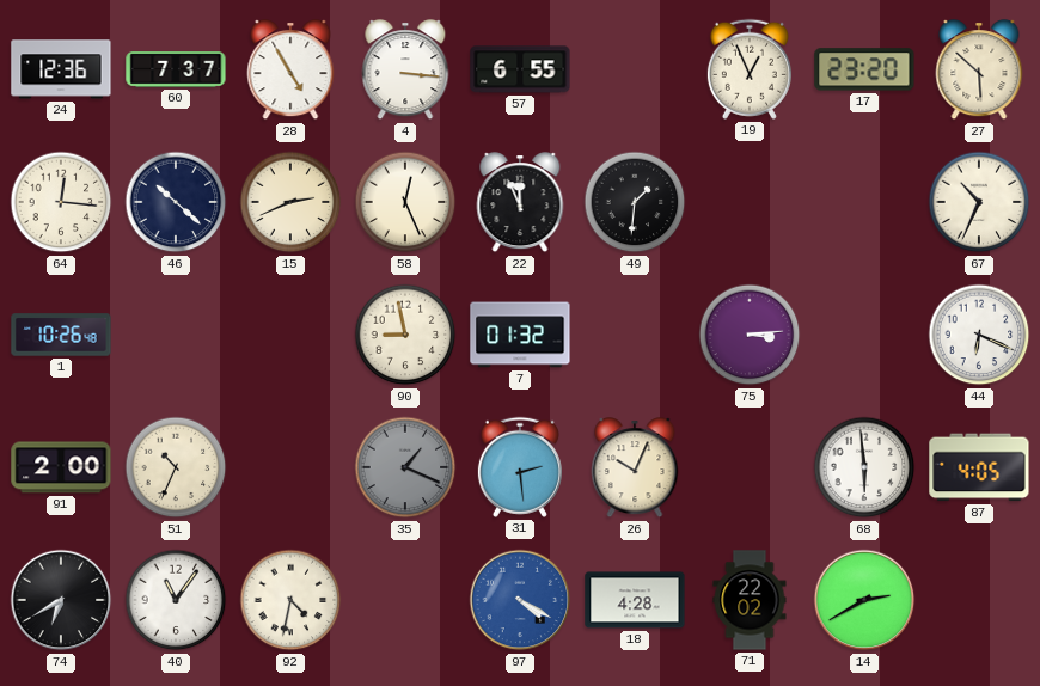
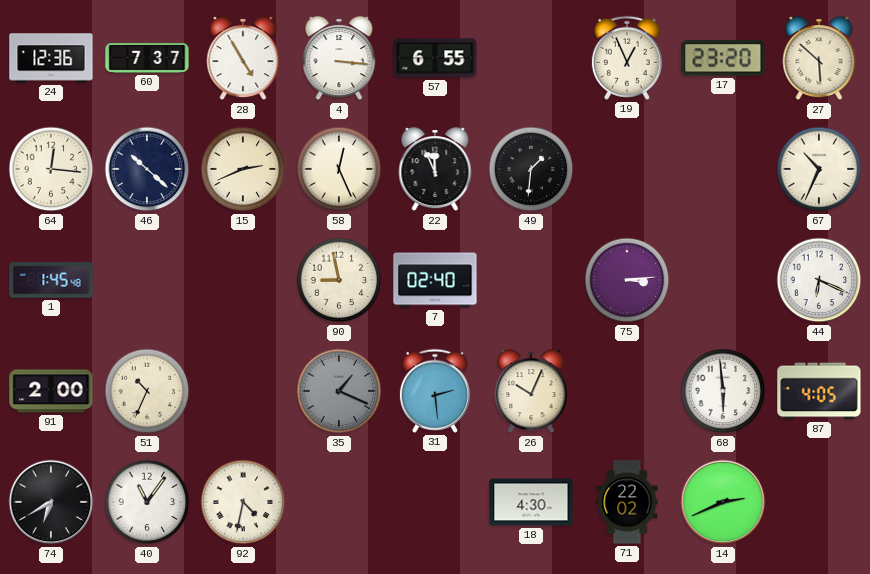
1: 10:26 -> 1:45 (51, 280)
7: 01:32 -> 02:40 (435, 280)
97: 4:20 -> none (520, 600)
18: 4:28 -> 4:30 (531, 502)
14: 2:40 -> 2:41 (723, 502)
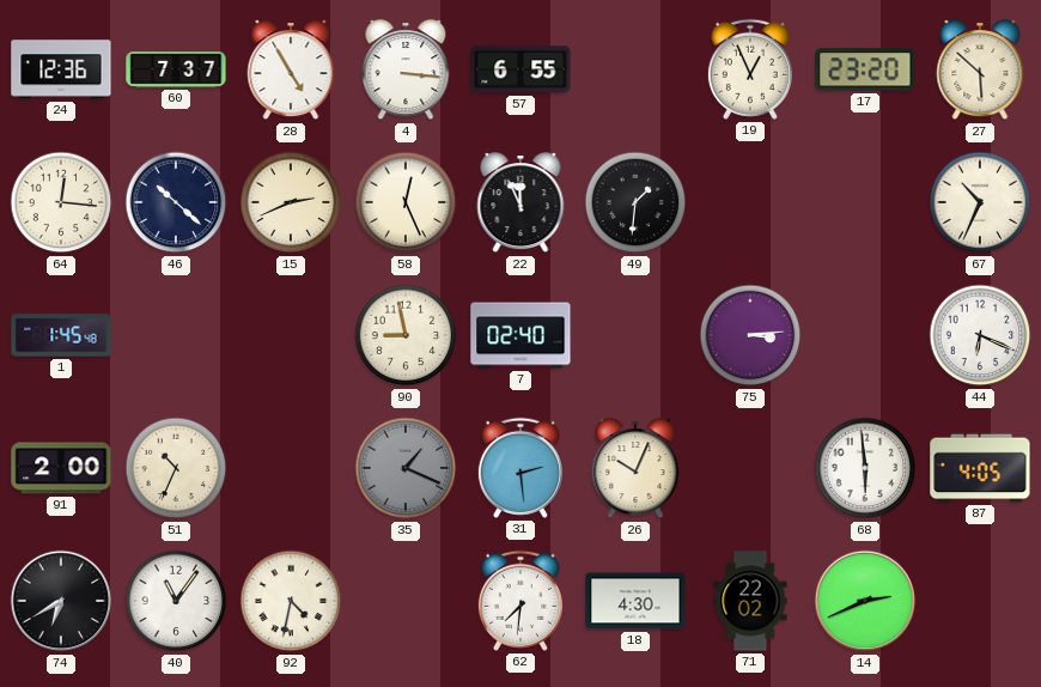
62: none -> 7:31 (520, 601)
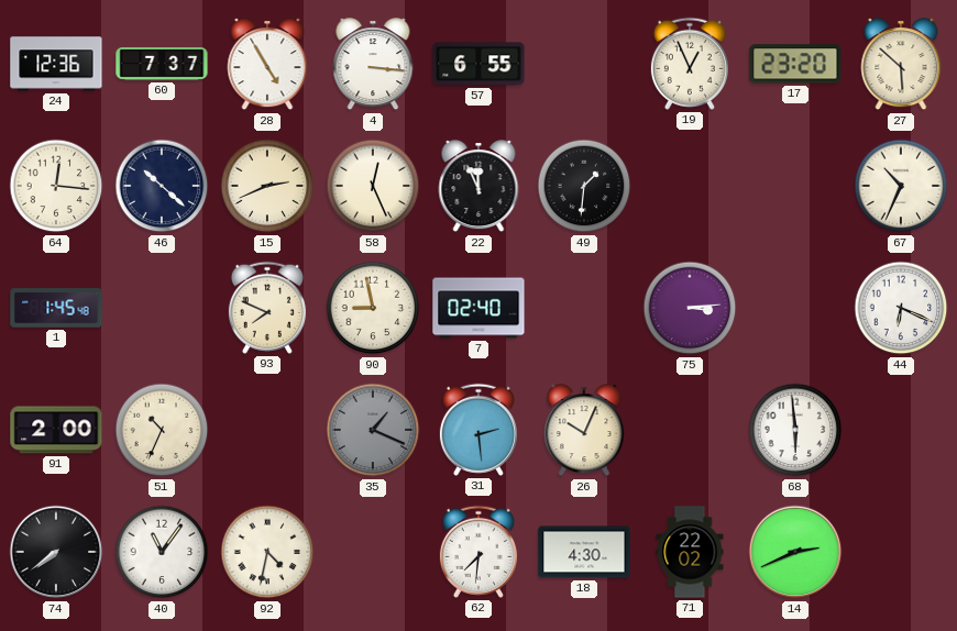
93: none -> 7:49 (267, 308)
87: 4:05 -> none (980, 468)
74: 6:40 -> 7:39 (56, 552)
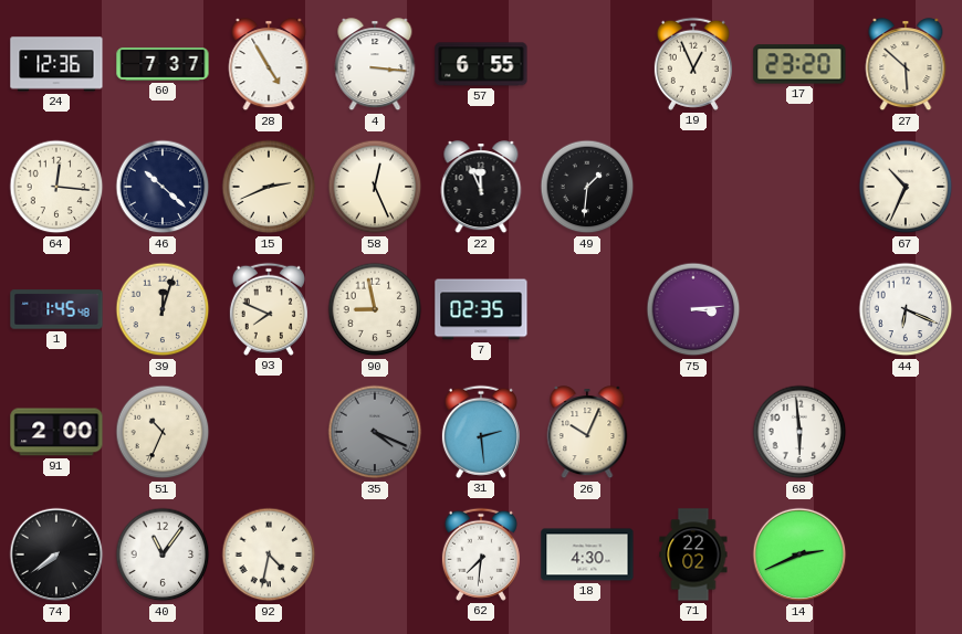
39: none -> 12:03 (163, 309)
7: 02:40 -> 02:35 (481, 309)
35: 1:19 -> 4:19 (375, 432)
